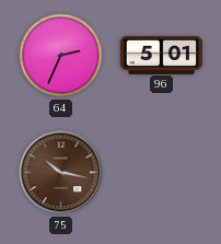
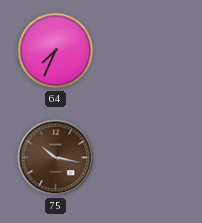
64: 2:34 -> 7:34 (56, 51)
96: 5:01 -> none (162, 55)
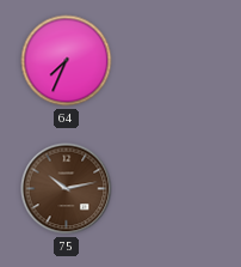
75: 10:17 -> 10:13 (67, 189)
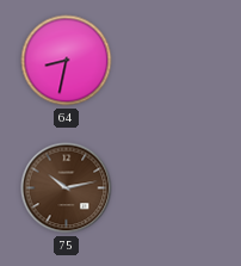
64: 7:34 -> 8:32 (67, 61)
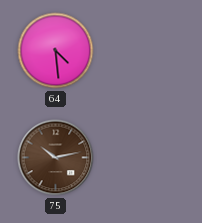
64: 8:32 -> 4:29 (56, 51)
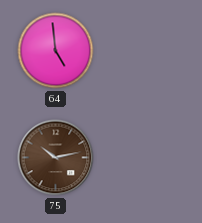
64: 4:29 -> 4:59 (56, 51)
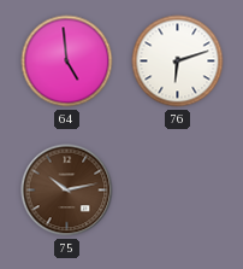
76: none -> 6:12 (178, 62)
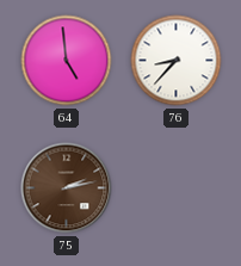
76: 6:12 -> 8:37 (177, 61)
75: 10:13 -> 2:13 (67, 188)
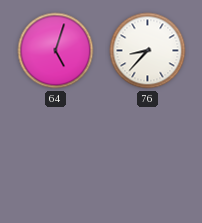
64: 4:59 -> 5:03 (56, 51)
75: 2:13 -> none (67, 188)
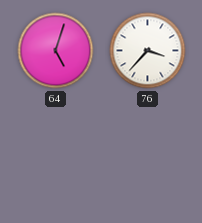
76: 8:37 -> 3:37 (148, 51)
